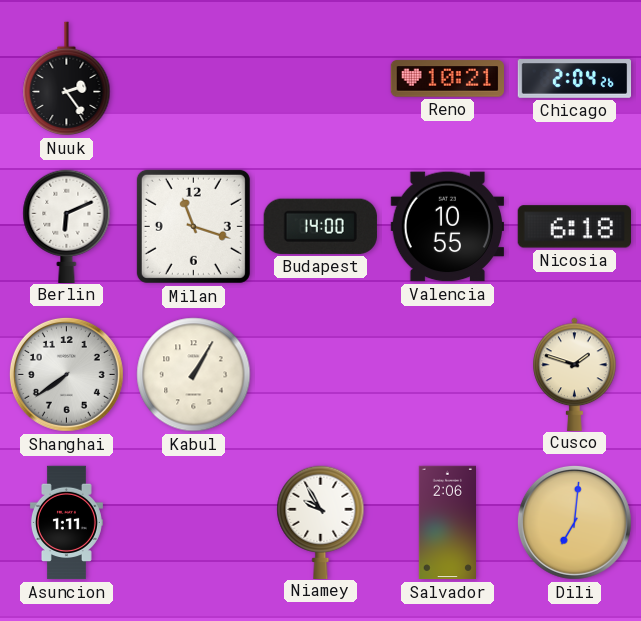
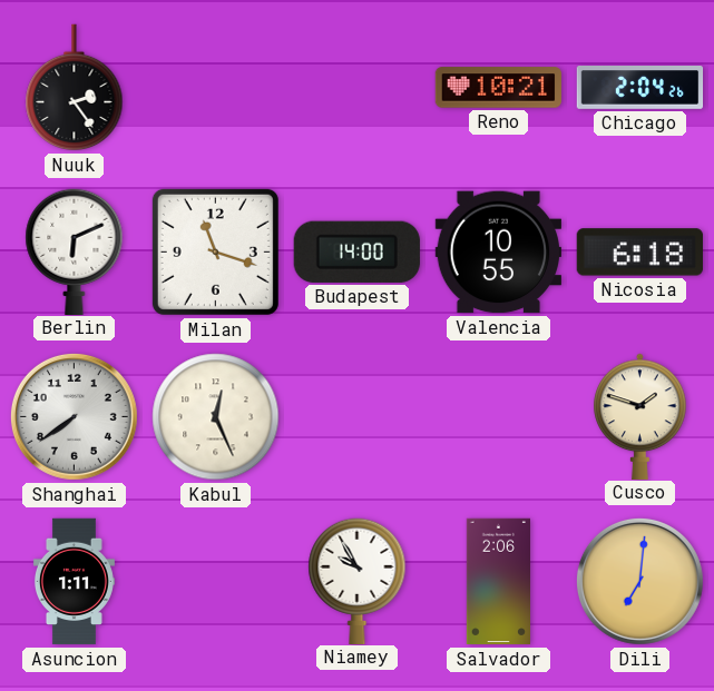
Kabul: 1:05 -> 12:26 (216, 417)
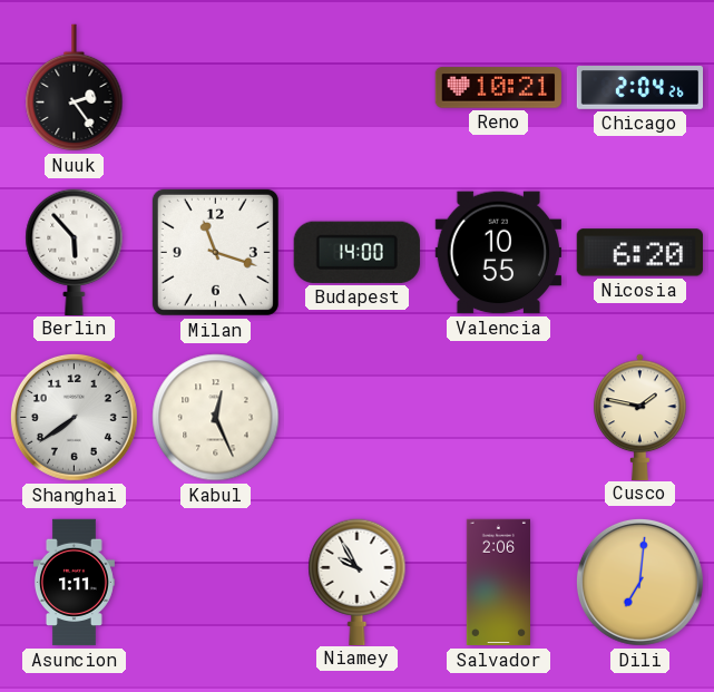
Berlin: 6:11 -> 5:53 (75, 252)
Nicosia: 6:18 -> 6:20 (639, 253)
Cusco: 1:48 -> 1:47 (640, 417)
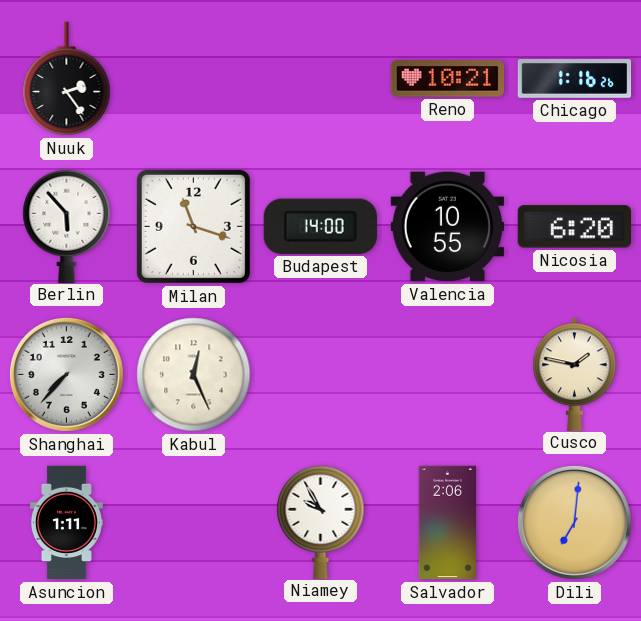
Chicago: 2:04 -> 1:16 (575, 79)
Shanghai: 7:39 -> 7:37 (66, 374)
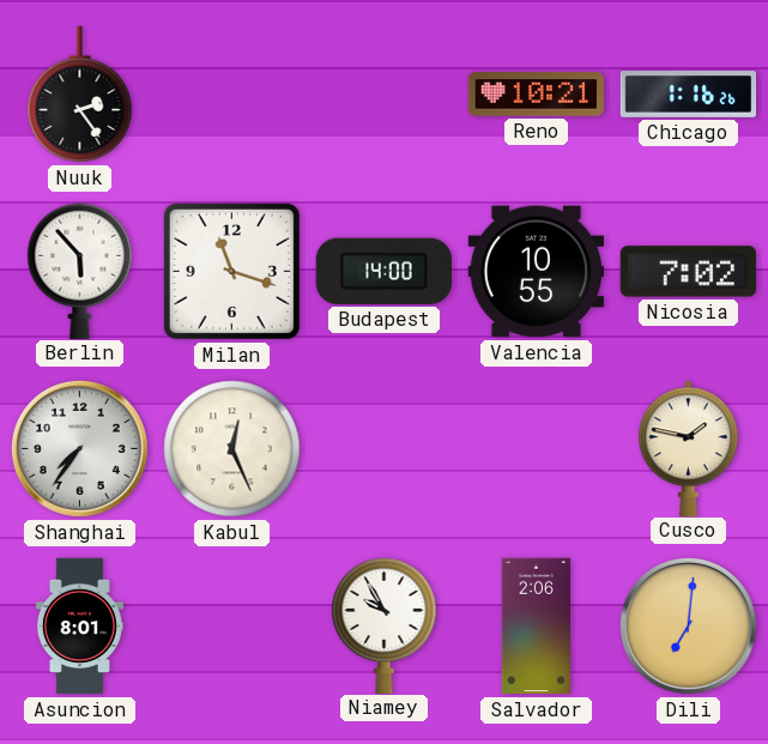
Nicosia: 6:20 -> 7:02 (688, 272)
Shanghai: 7:37 -> 7:36 (79, 448)
Asuncion: 1:11 -> 8:01 (79, 627)
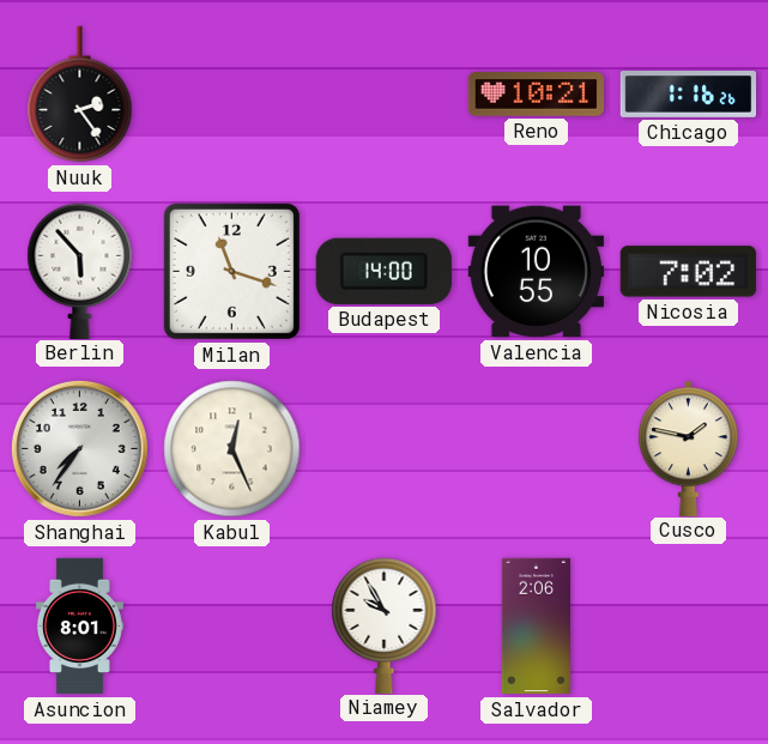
Dili: 7:01 -> none (688, 625)
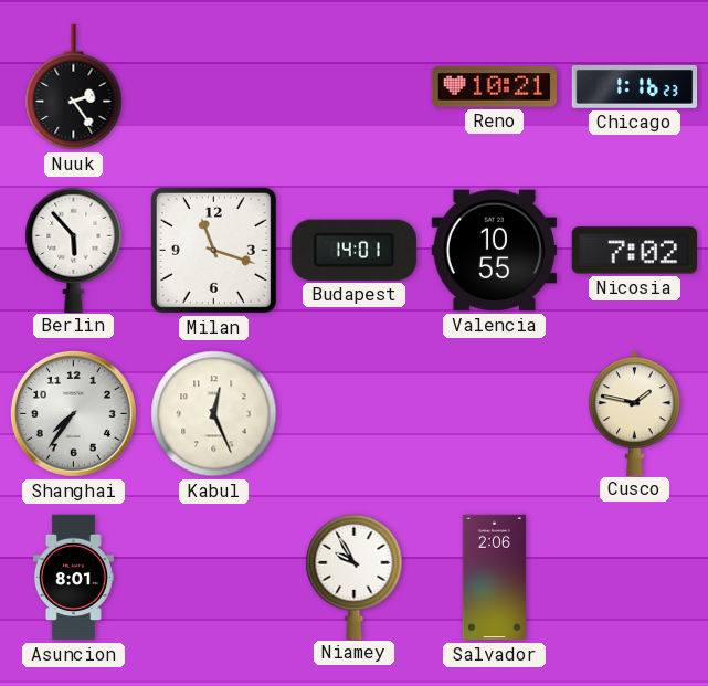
Chicago: 1:16:26 -> 1:16:23 (635, 87)
Budapest: 14:00 -> 14:01 (353, 250)
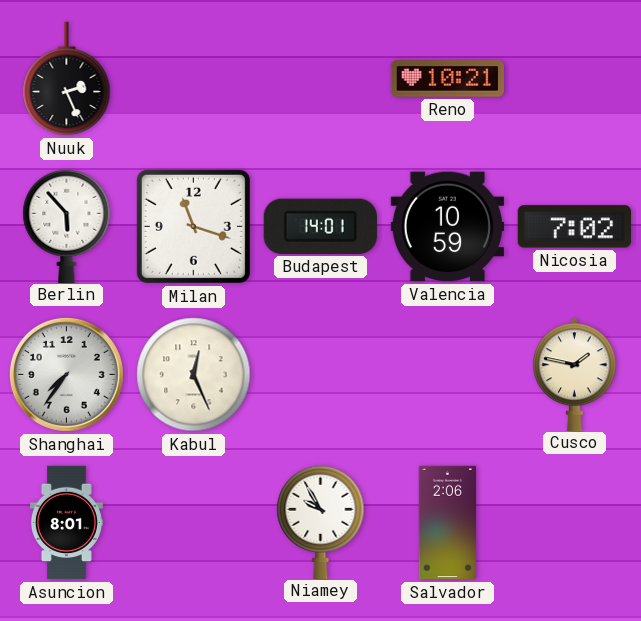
Nuuk: 2:24 -> 2:26 (67, 79)
Chicago: 1:16 -> none (635, 87)
Valencia: 10:55 -> 10:59 (447, 227)
